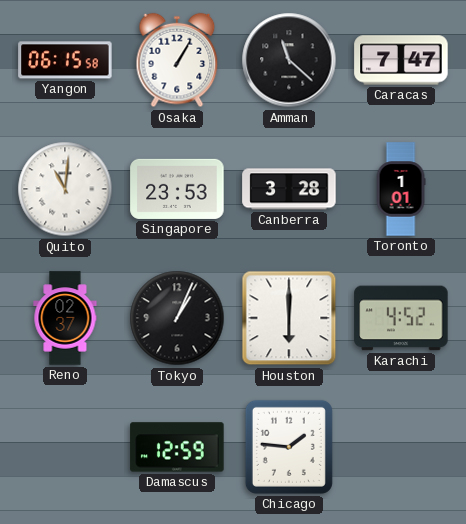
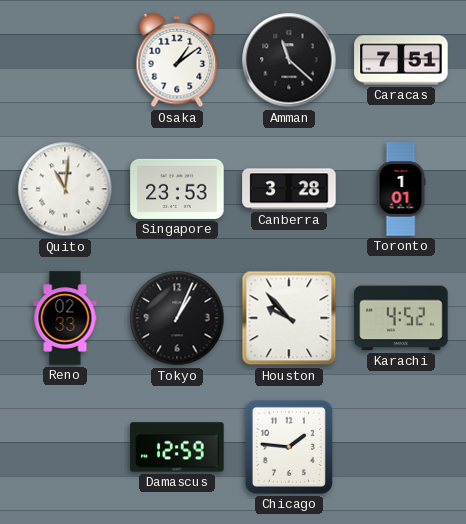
Yangon: 06:15 -> none (65, 60)
Osaka: 1:05 -> 1:09 (177, 60)
Caracas: 7:47 -> 7:51 (401, 60)
Reno: 02:37 -> 02:33 (65, 318)
Houston: 6:00 -> 9:53 (289, 318)
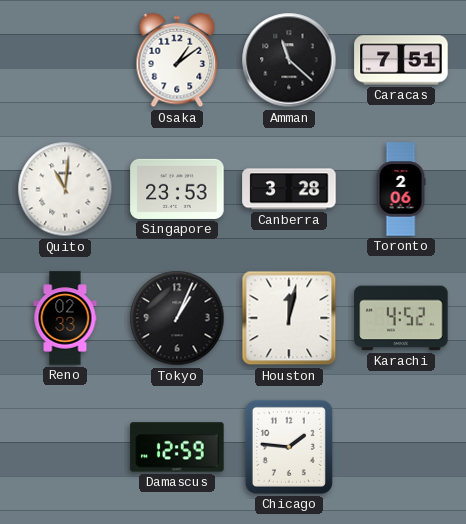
Toronto: 1:01 -> 2:06 (401, 189)
Houston: 9:53 -> 12:02 (289, 318)
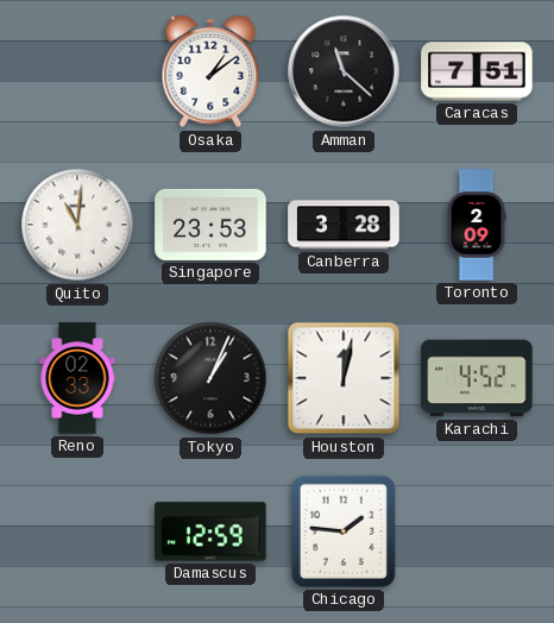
Toronto: 2:06 -> 2:09 (477, 225)
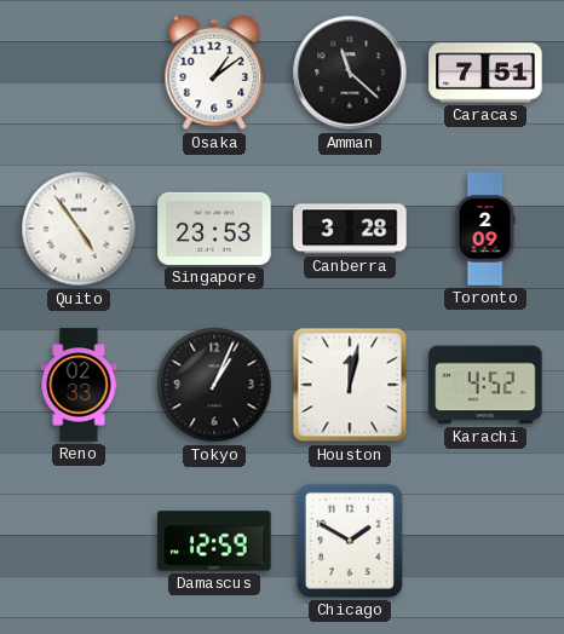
Quito: 11:01 -> 4:54 (79, 229)
Chicago: 1:46 -> 1:50 (350, 541)
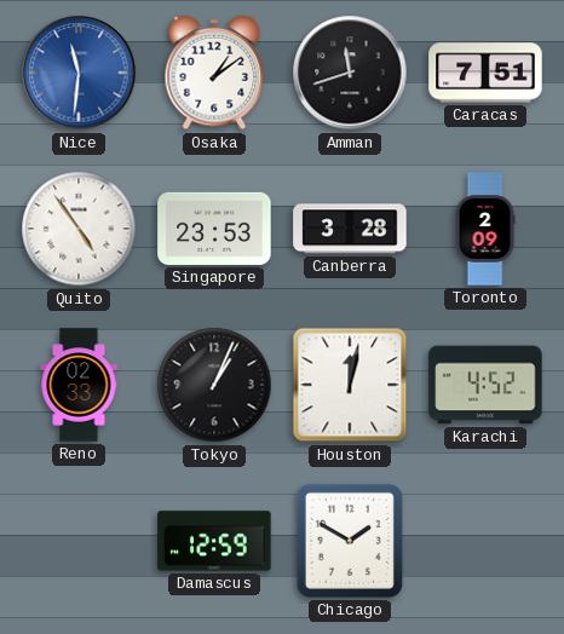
Nice: none -> 11:31 (79, 73)
Amman: 11:22 -> 11:42 (350, 73)
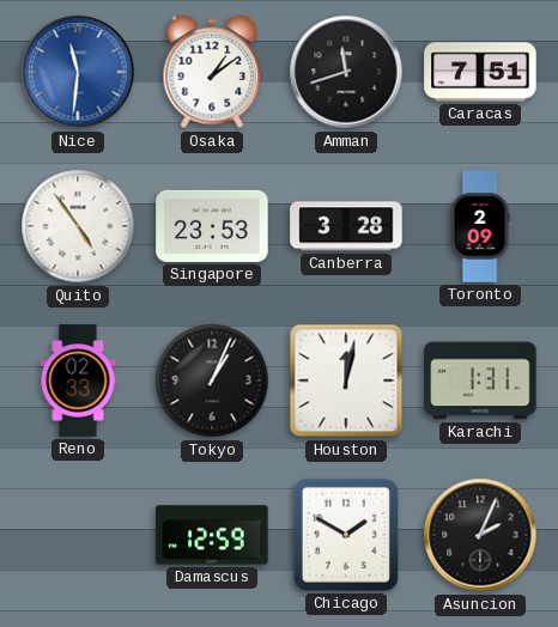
Karachi: 4:52 -> 1:31 (480, 381)
Asuncion: none -> 2:04 (480, 535)
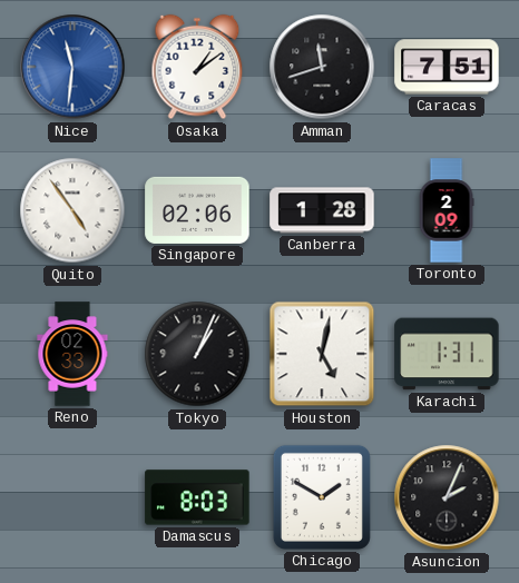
Singapore: 23:53 -> 02:06 (197, 210)
Canberra: 3:28 -> 1:28 (322, 210)
Houston: 12:02 -> 5:02 (322, 354)
Damascus: 12:59 -> 8:03 (197, 497)
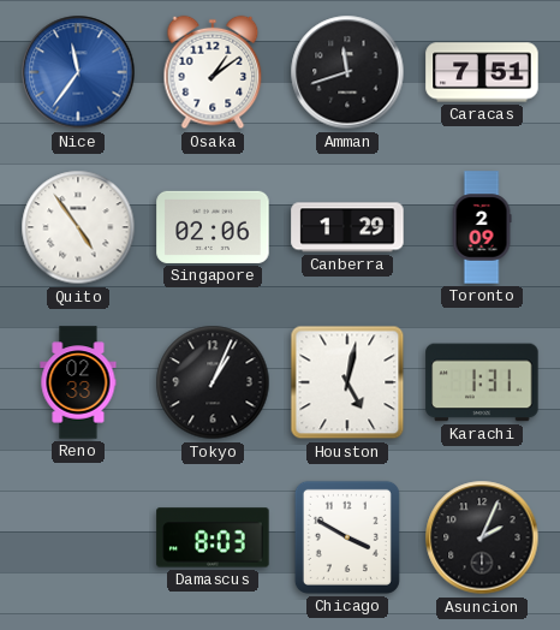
Nice: 11:31 -> 11:36 (78, 72)
Canberra: 1:28 -> 1:29 (347, 227)
Chicago: 1:50 -> 3:50 (347, 537)
